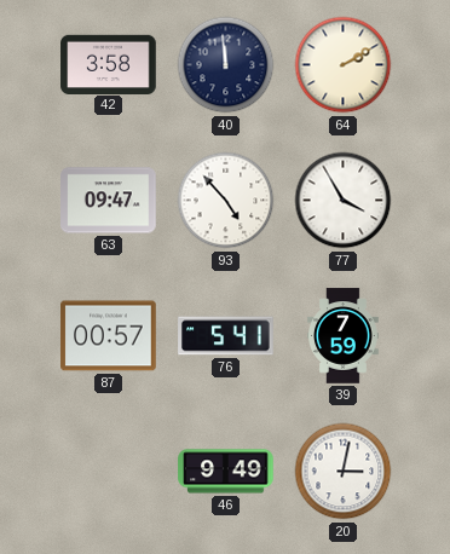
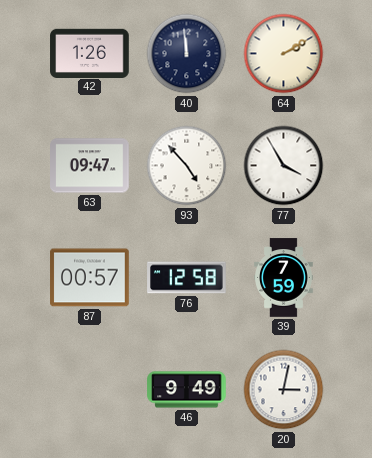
42: 3:58 -> 1:26 (90, 53)
76: 5:41 -> 12:58 (187, 278)
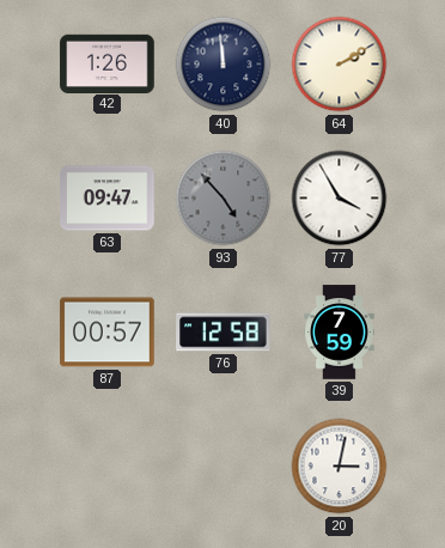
93 dial: white -> grey (224, 199)
46: 9:49 -> none (187, 390)
